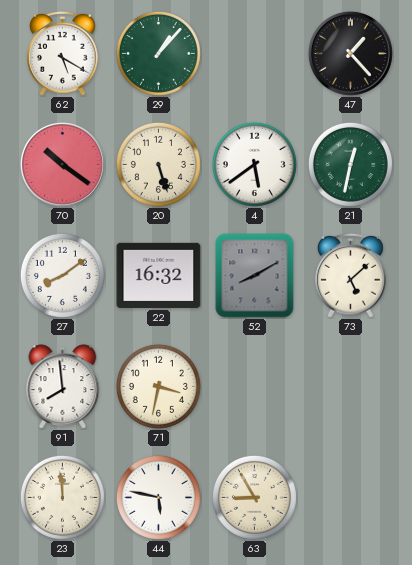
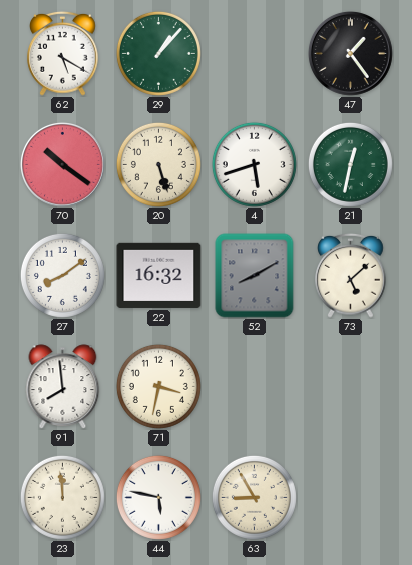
47: 1:23 -> 1:24 (350, 53)
4: 5:39 -> 5:42 (254, 164)
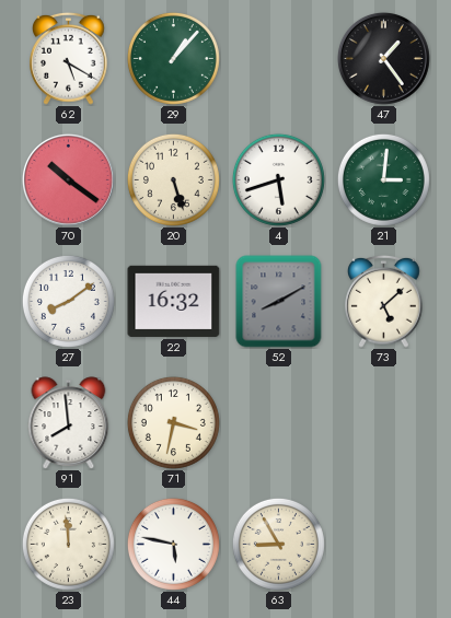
21: 12:32 -> 3:01 (383, 179)
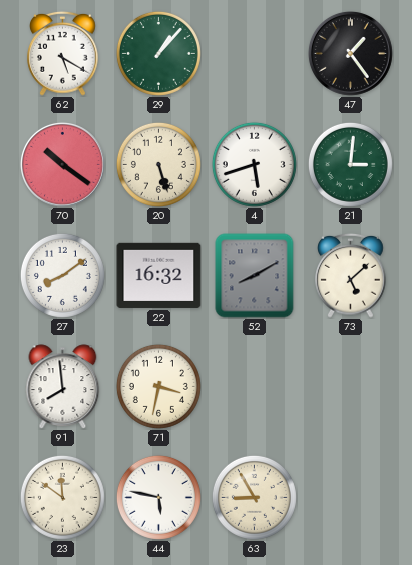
23: 11:59 -> 11:51 (62, 497)
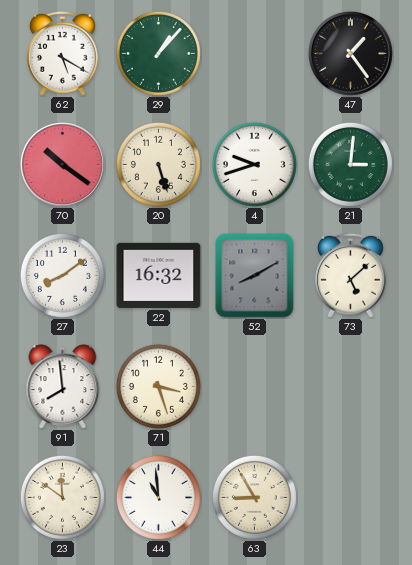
4: 5:42 -> 9:42 (254, 164)
71: 3:32 -> 3:27 (158, 386)
44: 5:47 -> 10:59 (158, 497)
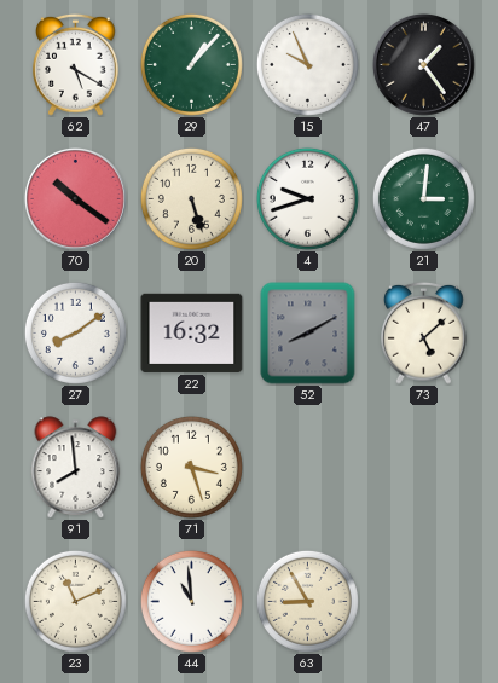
15: none -> 9:56 (307, 64)
23: 11:51 -> 11:11 (75, 601)
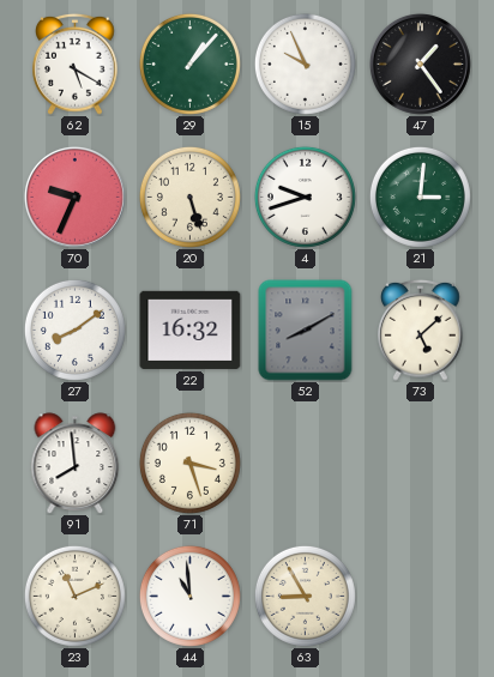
70: 10:21 -> 9:34 (74, 197)
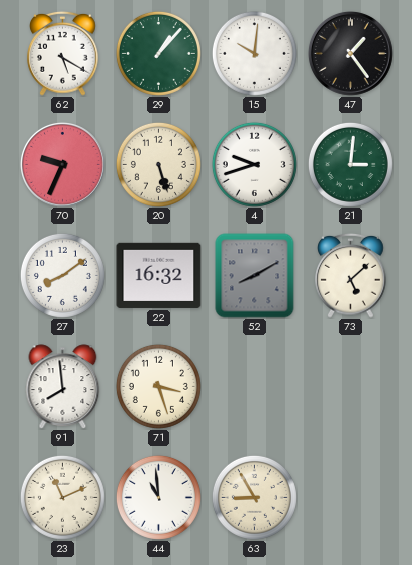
15: 9:56 -> 10:01 (254, 53)
